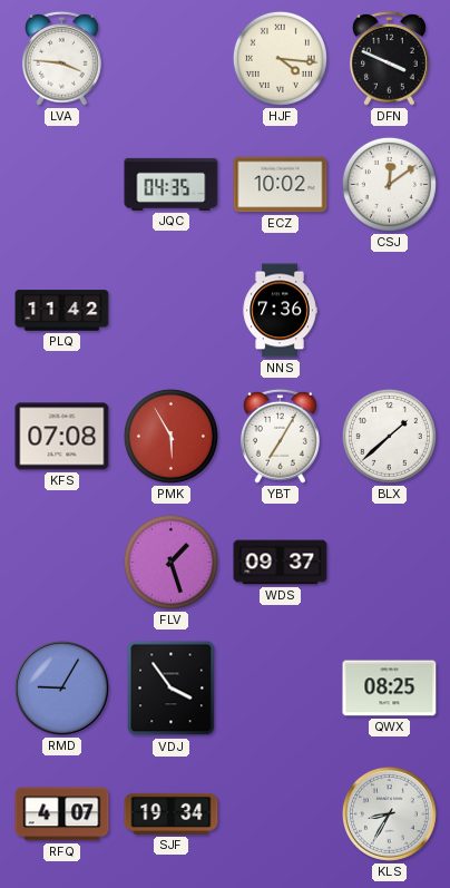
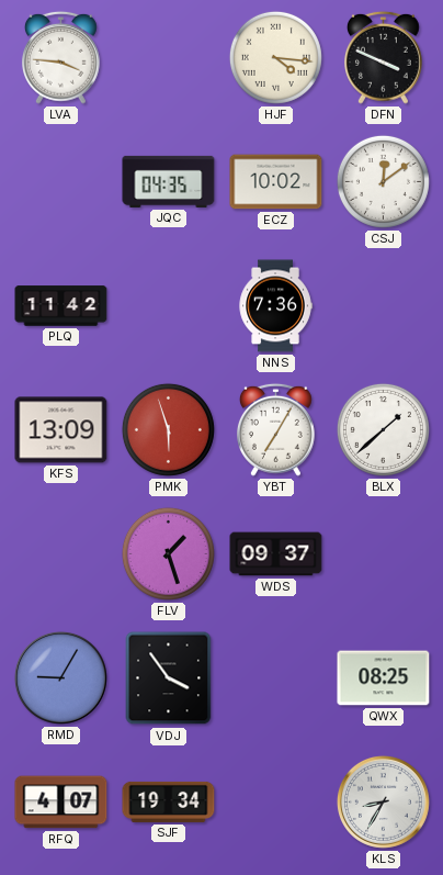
KFS: 07:08 -> 13:09 (61, 430)
PMK: 5:55 -> 5:57 (168, 429)
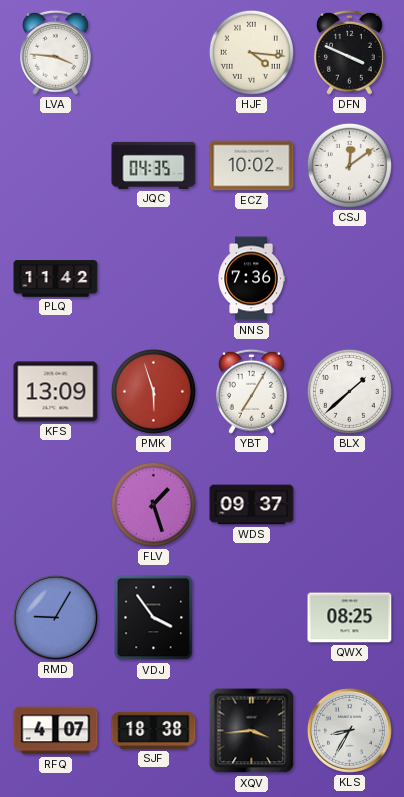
SJF: 19:34 -> 18:38 (154, 730)
XQV: none -> 3:44 (252, 731)
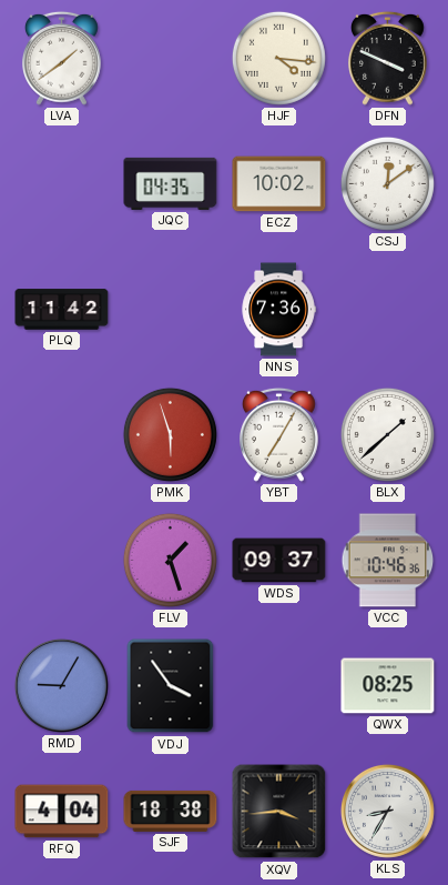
LVA: 3:46 -> 1:39 (62, 58)
KFS: 13:09 -> none (56, 392)
VCC: none -> 10:46 (388, 561)
RFQ: 4:07 -> 4:04 (62, 812)
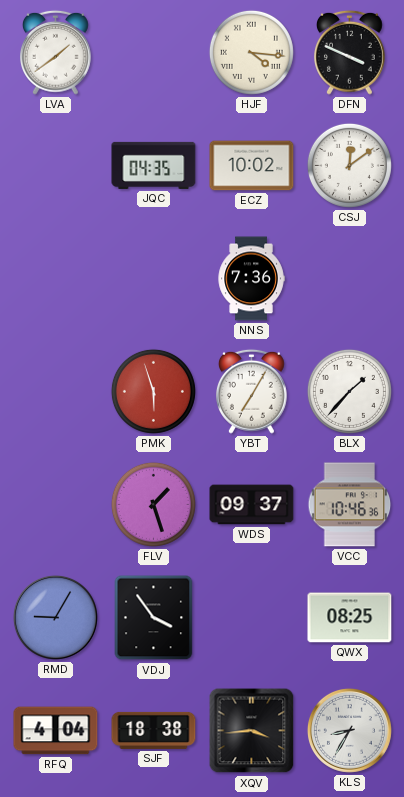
PLQ: 11:42 -> none (62, 310)
BLX: 1:38 -> 1:37 (349, 391)
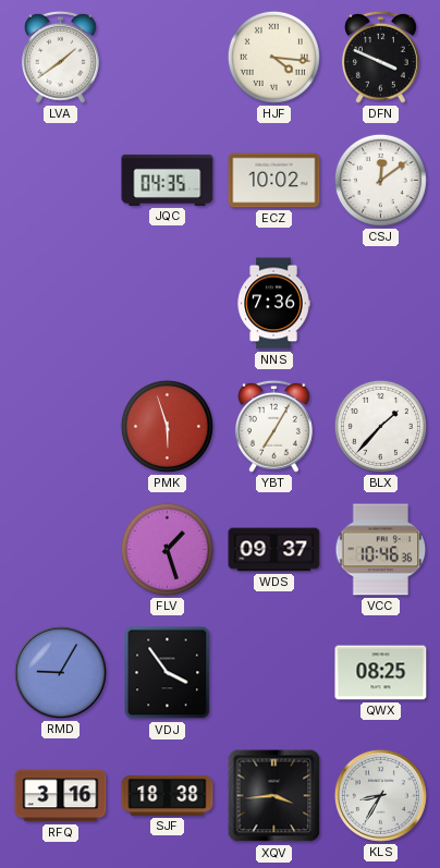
RFQ: 4:04 -> 3:16 (61, 796)
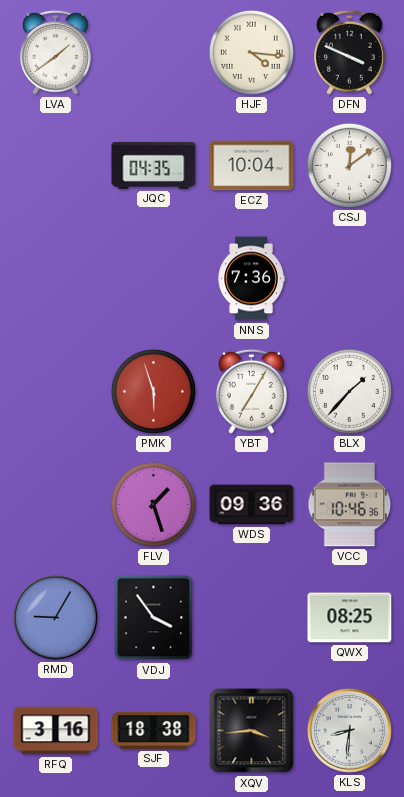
ECZ: 10:02 -> 10:04 (252, 166)
WDS: 09:37 -> 09:36 (252, 505)
KLS: 8:35 -> 8:31 (349, 730)
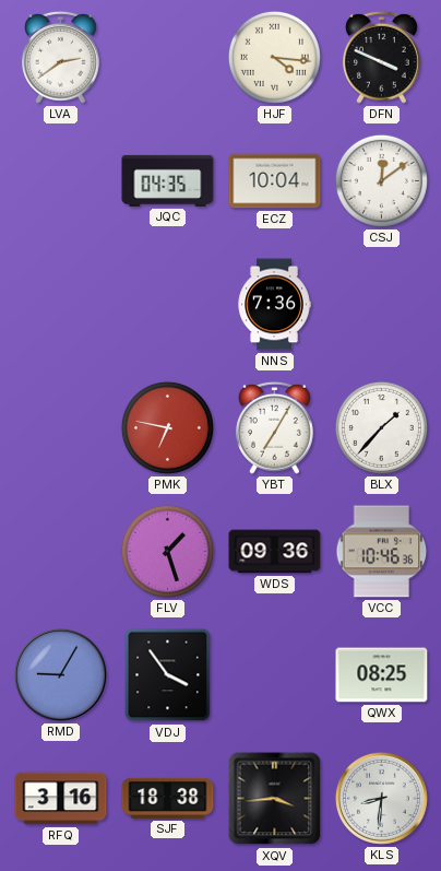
LVA: 1:39 -> 2:39 (61, 57)
PMK: 5:57 -> 6:47 (167, 427)
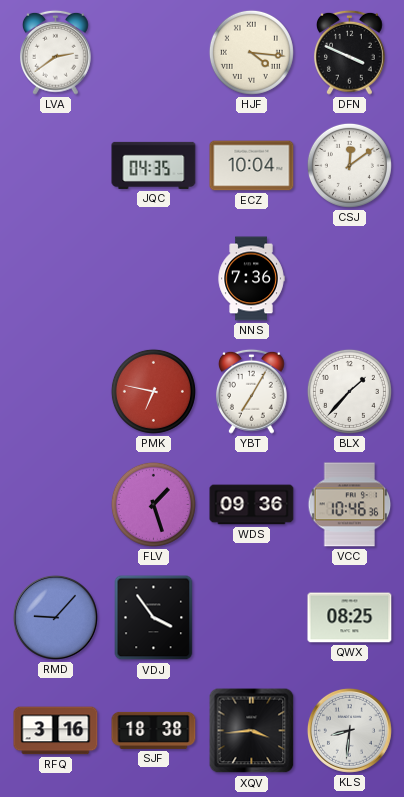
RMD: 9:05 -> 9:07 (55, 617)
